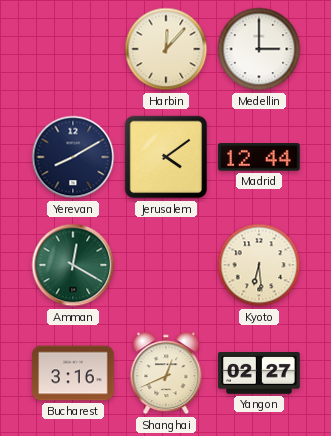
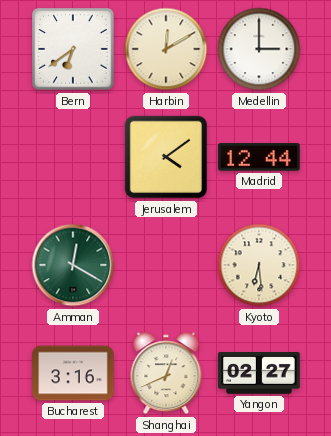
Bern: none -> 6:39 (73, 49)
Harbin: 12:07 -> 12:10 (166, 49)
Yerevan: 8:10 -> none (73, 157)
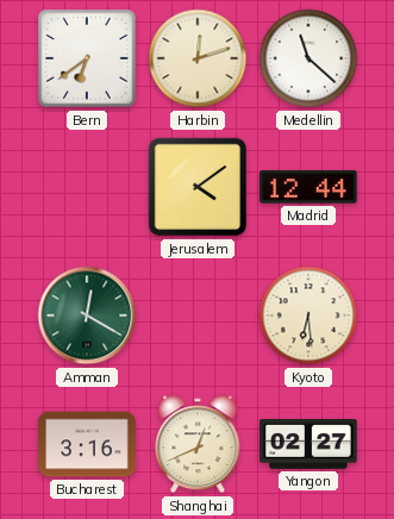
Harbin: 12:10 -> 12:12 (198, 58)
Medellin: 3:00 -> 11:22 (308, 58)
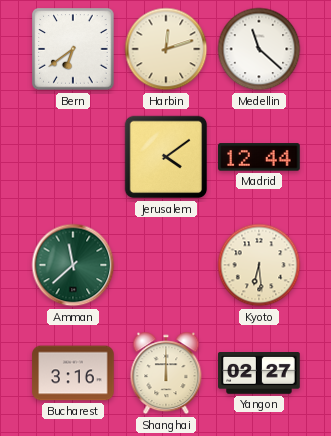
Amman: 12:20 -> 11:38 (73, 265)
Shanghai: 12:41 -> 12:00 (166, 373)
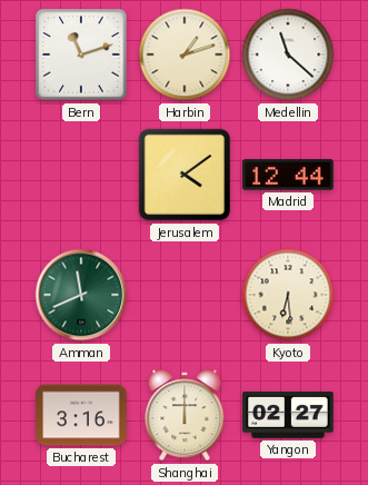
Bern: 6:39 -> 11:12 (81, 55)
Harbin: 12:12 -> 1:12 (185, 55)
Amman: 11:38 -> 11:41 (81, 295)
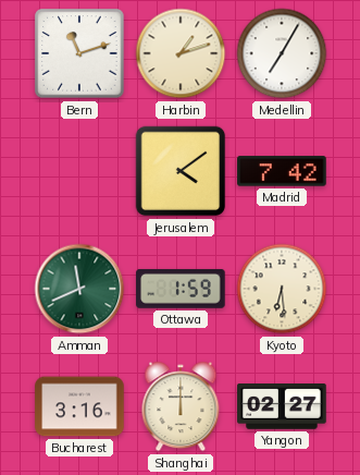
Medellin: 11:22 -> 7:05 (282, 53)
Madrid: 12:44 -> 7:42 (282, 171)
Ottawa: none -> 1:59 (181, 289)
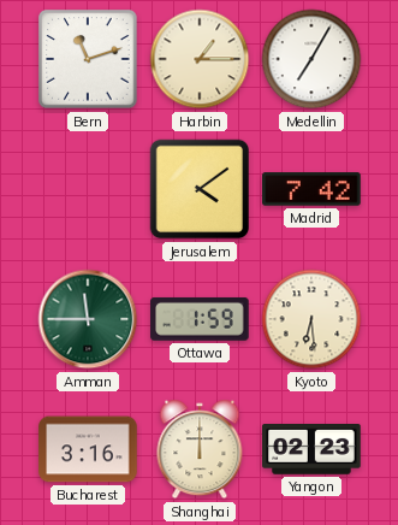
Harbin: 1:12 -> 1:15 (200, 59)
Amman: 11:41 -> 11:45 (88, 319)
Yangon: 02:27 -> 02:23 (311, 450)
